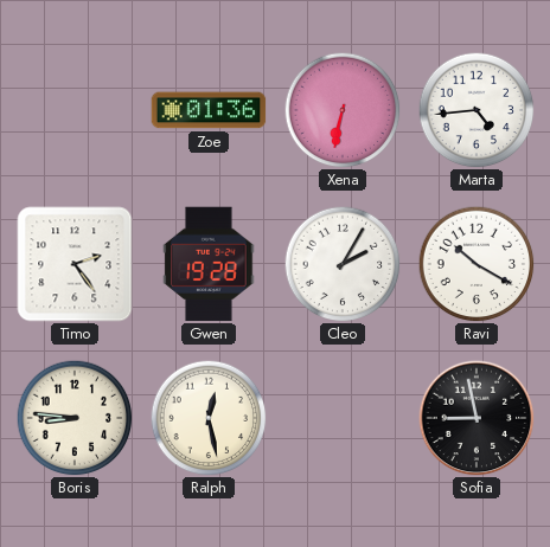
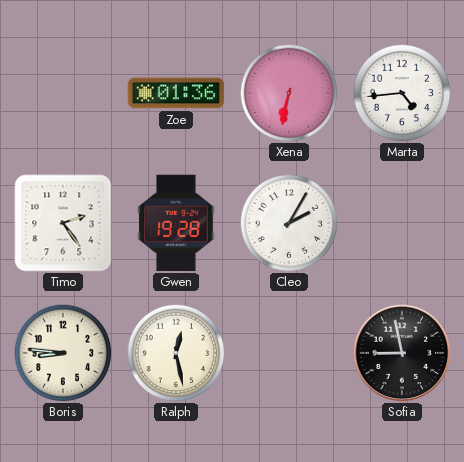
Ravi: 10:20 -> none (477, 264)
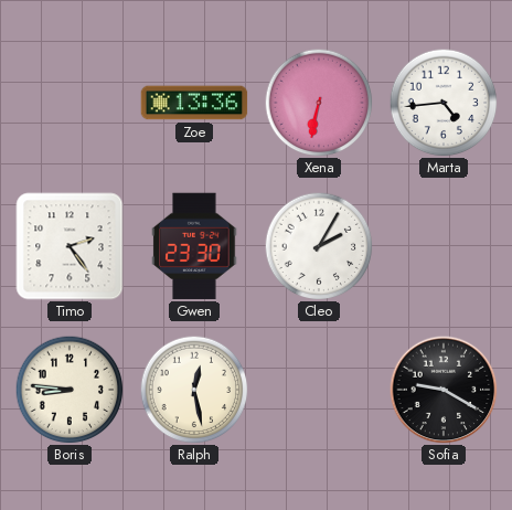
Zoe: 01:36 -> 13:36 (194, 103)
Gwen: 19:28 -> 23:30 (194, 246)
Sofia: 8:58 -> 9:20 (444, 390)
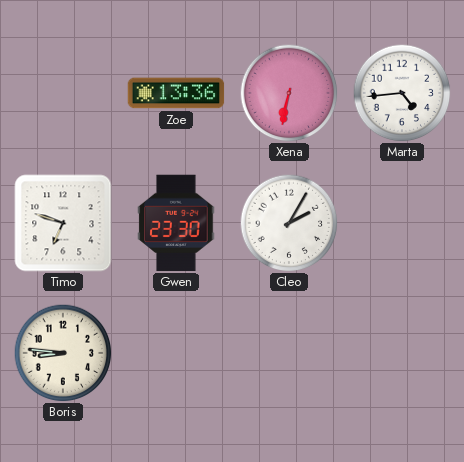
Timo: 2:24 -> 6:48 (63, 223)
Ralph: 12:28 -> none (194, 390)
Sofia: 9:20 -> none (444, 390)
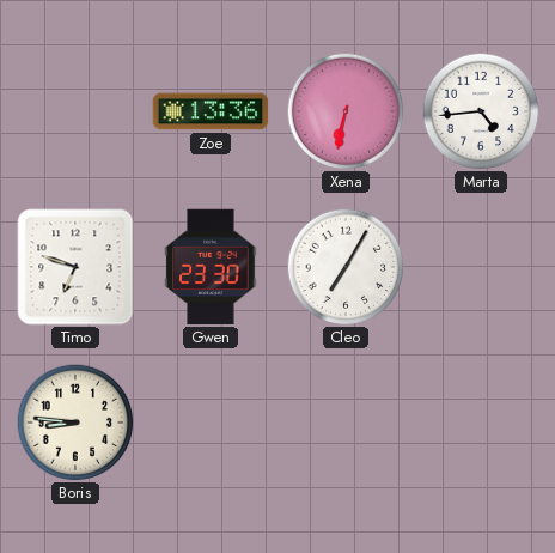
Cleo: 2:05 -> 7:05 (346, 267)
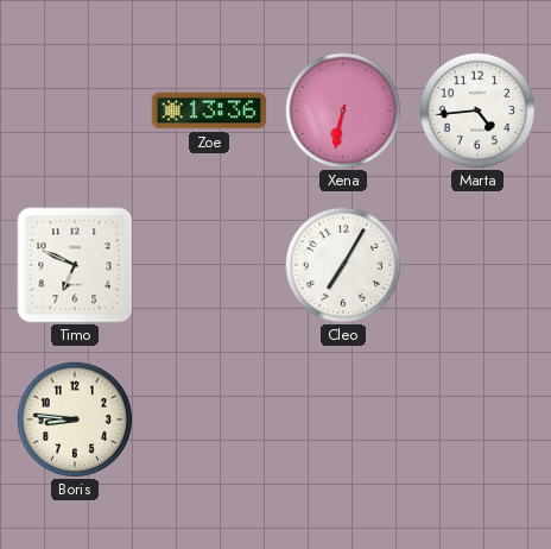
Timo: 6:48 -> 6:49 (75, 265)
Gwen: 23:30 -> none (211, 267)
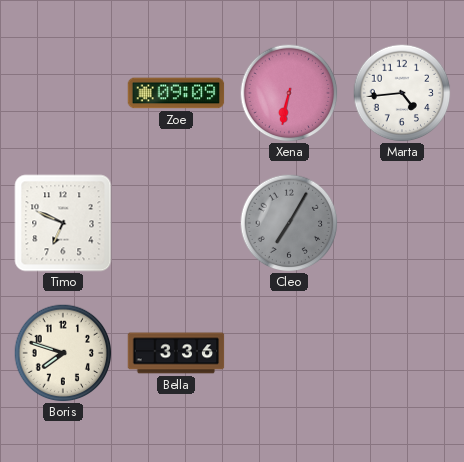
Zoe: 13:36 -> 09:09 (176, 93)
Cleo dial: white -> grey (289, 223)
Boris: 8:46 -> 7:48 (63, 353)
Bella: none -> 3:36 (176, 353)
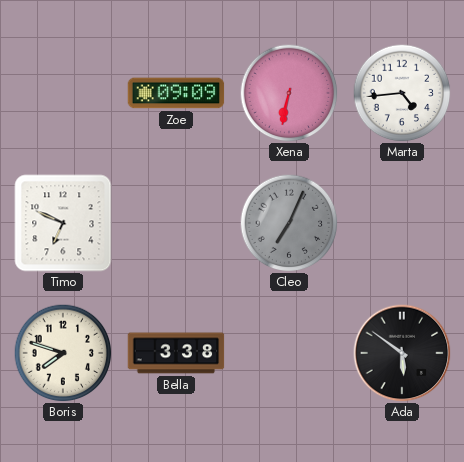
Cleo: 7:05 -> 7:04 (289, 223)
Bella: 3:36 -> 3:38 (176, 353)
Ada: none -> 5:51 (402, 353)
